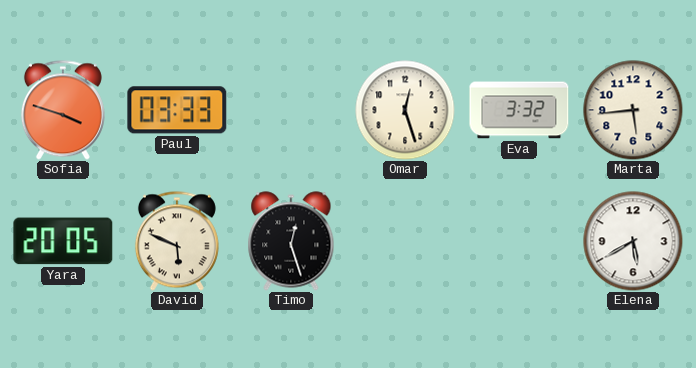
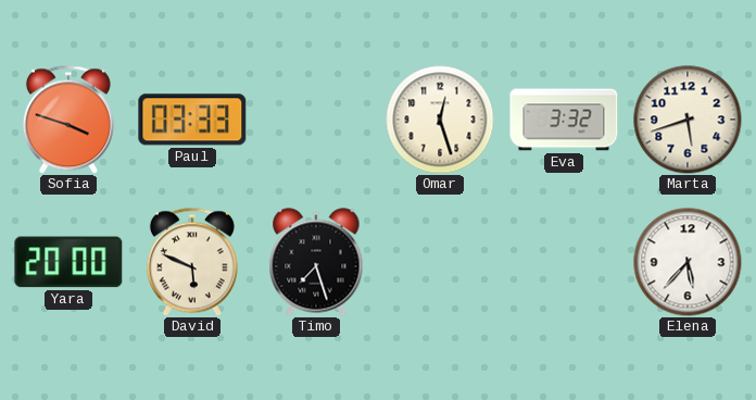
Marta: 5:44 -> 5:42 (688, 120)
Yara: 20:05 -> 20:00 (68, 262)
Timo: 12:27 -> 7:27 (316, 262)
Elena: 5:40 -> 5:37 (688, 262)
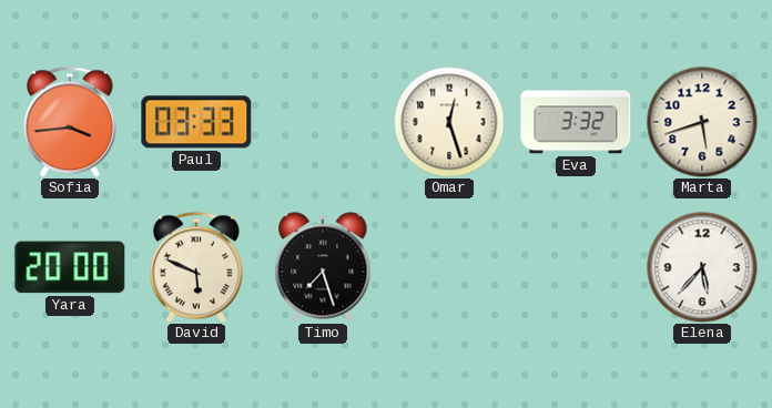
Sofia: 3:48 -> 3:44 (70, 122)
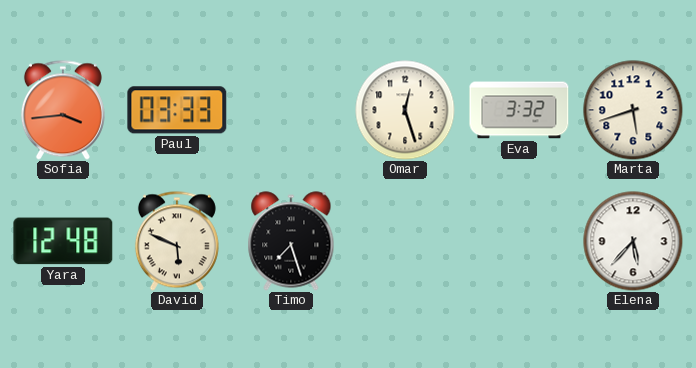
Yara: 20:00 -> 12:48 (63, 241)
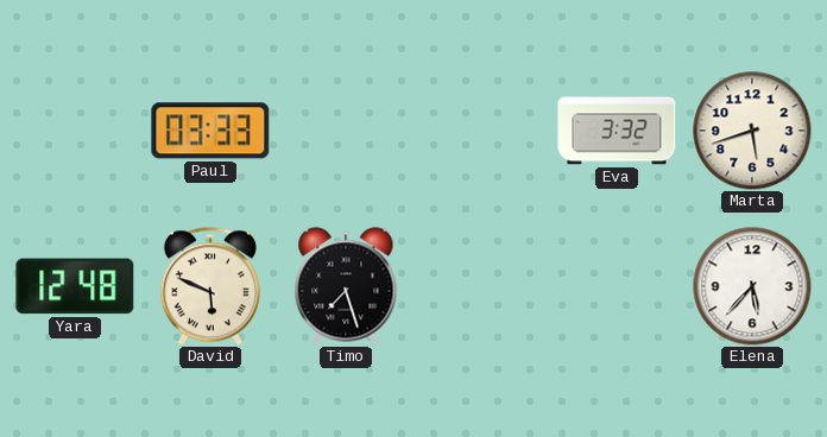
Sofia: 3:44 -> none (63, 110)
Omar: 12:27 -> none (405, 110)
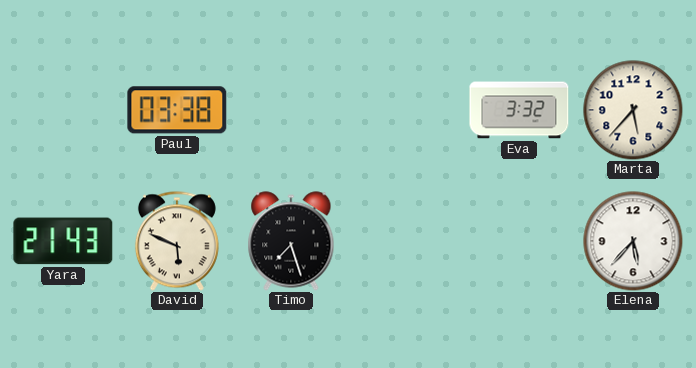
Paul: 03:33 -> 03:38 (177, 110)
Marta: 5:42 -> 5:37 (633, 110)
Yara: 12:48 -> 21:43 (63, 241)
